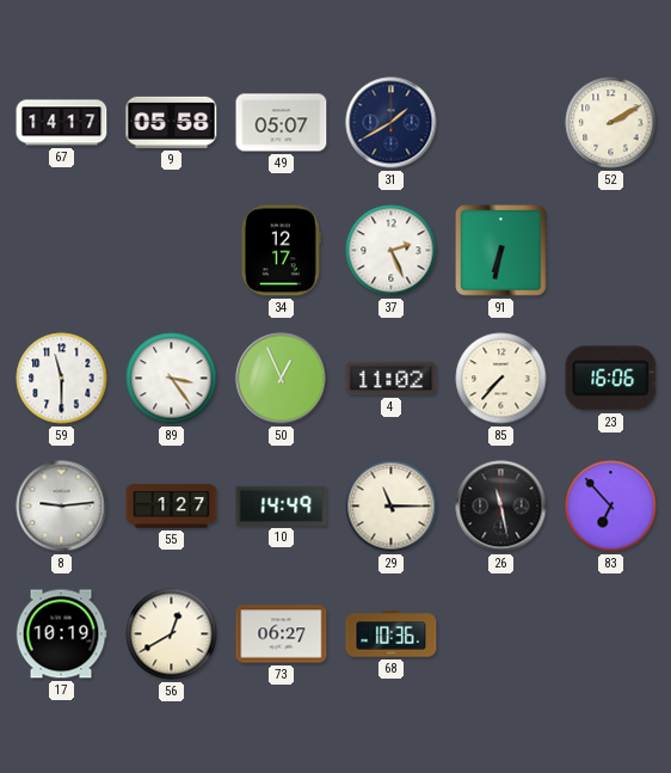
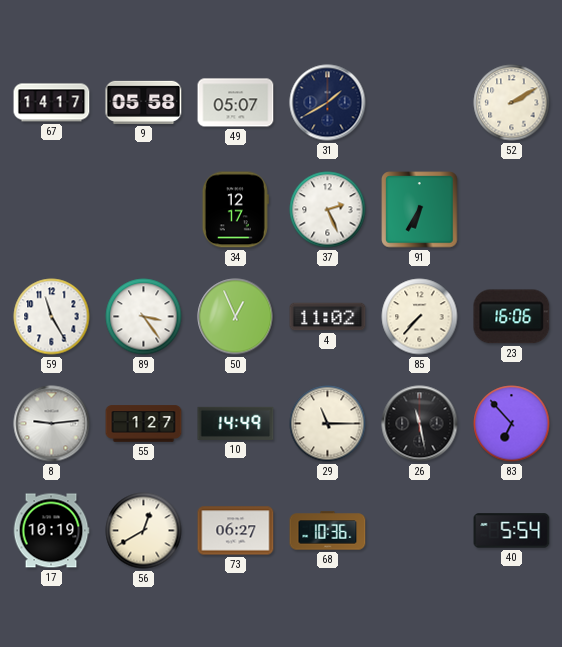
91: 6:32 -> 6:35 (420, 210)
59: 11:30 -> 11:25 (52, 317)
40: none -> 5:54 (512, 531)
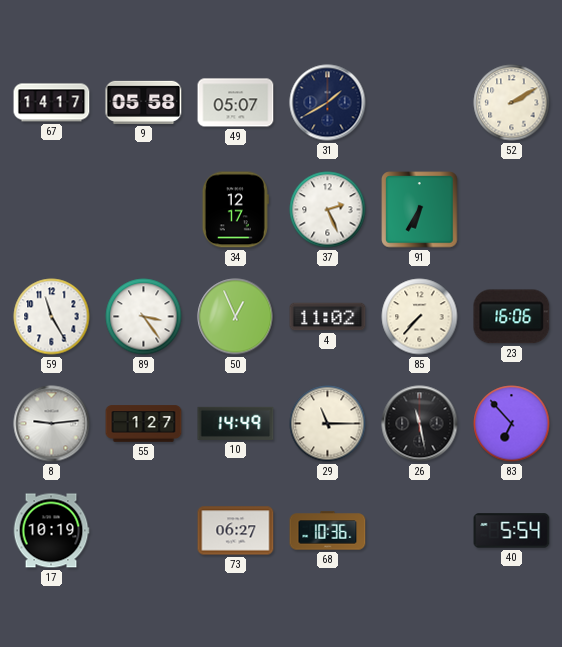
56: 12:40 -> none (144, 531)
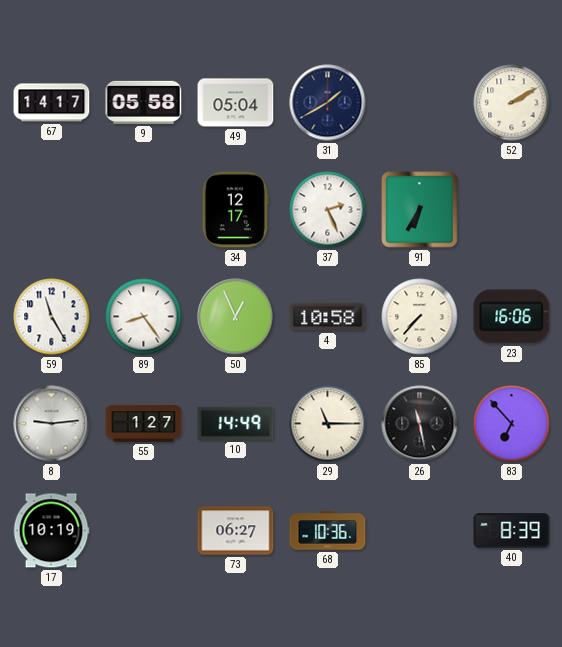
49: 05:07 -> 05:04 (236, 103)
89: 3:24 -> 8:24 (144, 317)
4: 11:02 -> 10:58 (328, 317)
40: 5:54 -> 8:39 (512, 531)
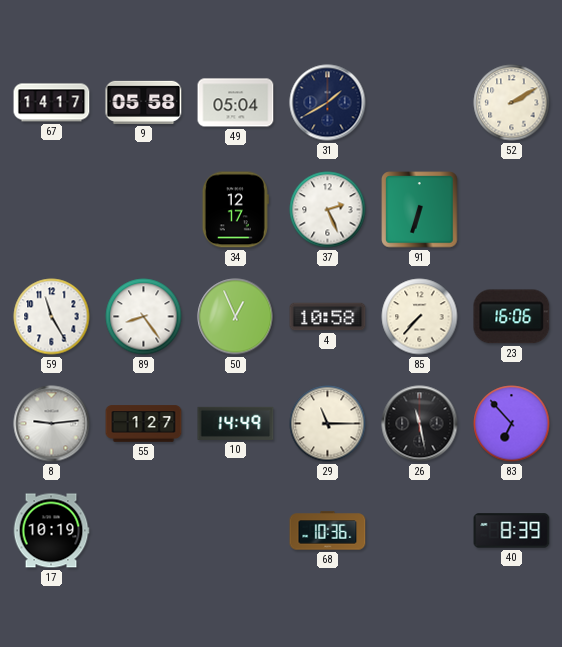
91: 6:35 -> 6:33 (420, 210)
73: 06:27 -> none (236, 531)
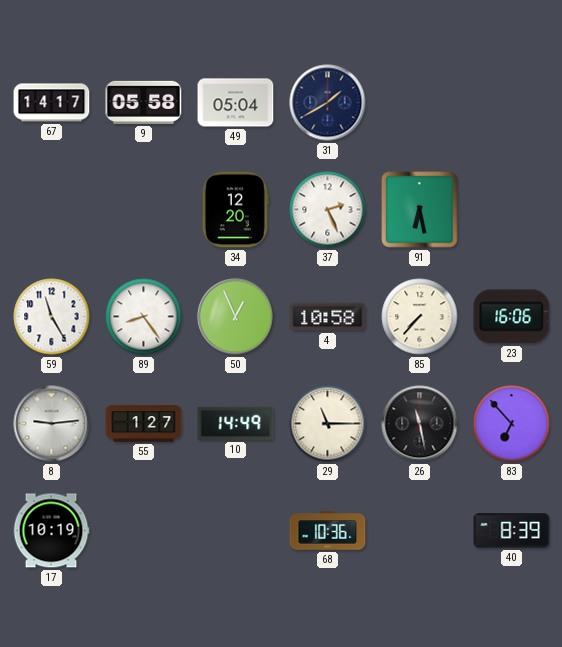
52: 2:10 -> none (512, 103)
34: 12:17 -> 12:20 (235, 210)
91: 6:33 -> 6:28 (420, 210)
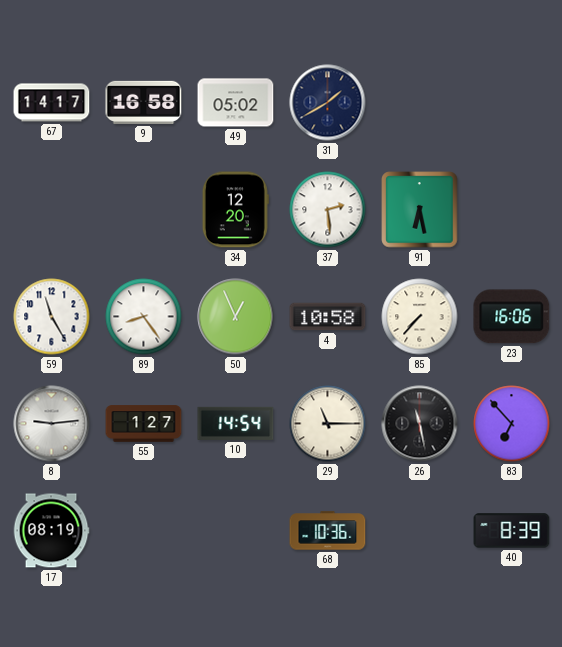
9: 05:58 -> 16:58 (144, 102)
49: 05:04 -> 05:02 (236, 103)
37: 2:26 -> 2:29 (328, 210)
10: 14:49 -> 14:54 (236, 423)
17: 10:19 -> 08:19 (51, 531)
